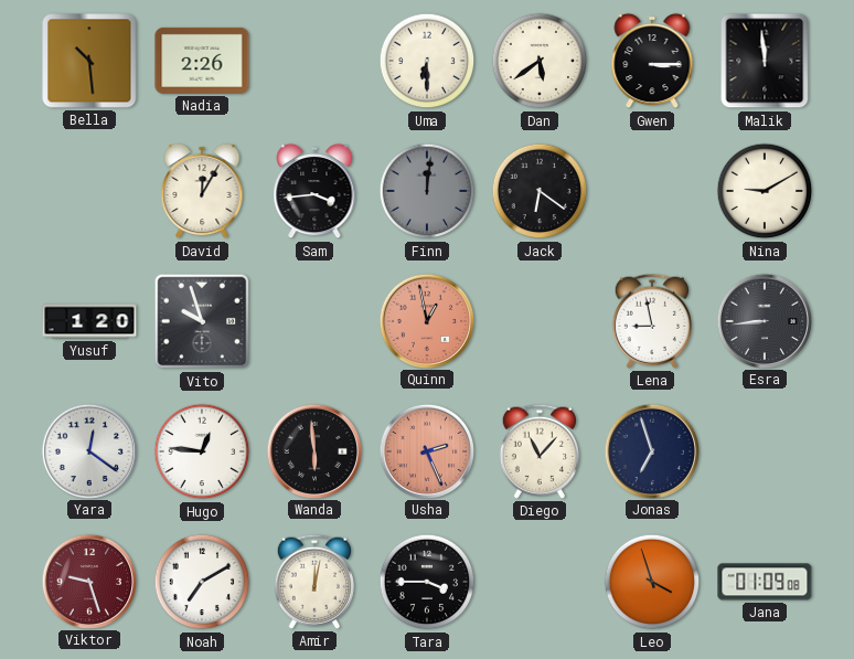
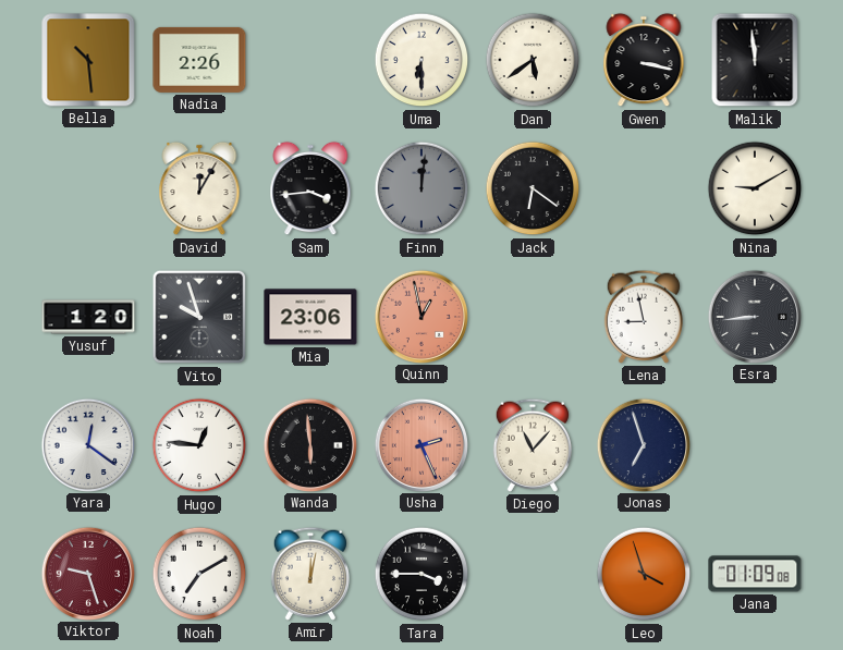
Gwen: 3:15 -> 3:17 (644, 60)
Mia: none -> 23:06 (310, 317)
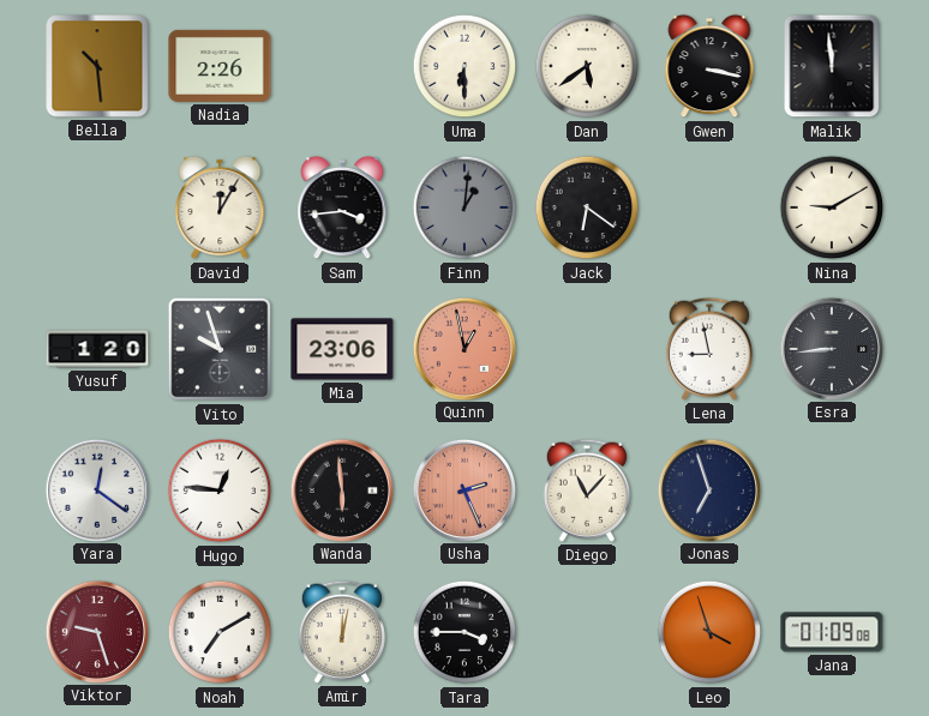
Finn: 12:01 -> 1:01 (464, 207)
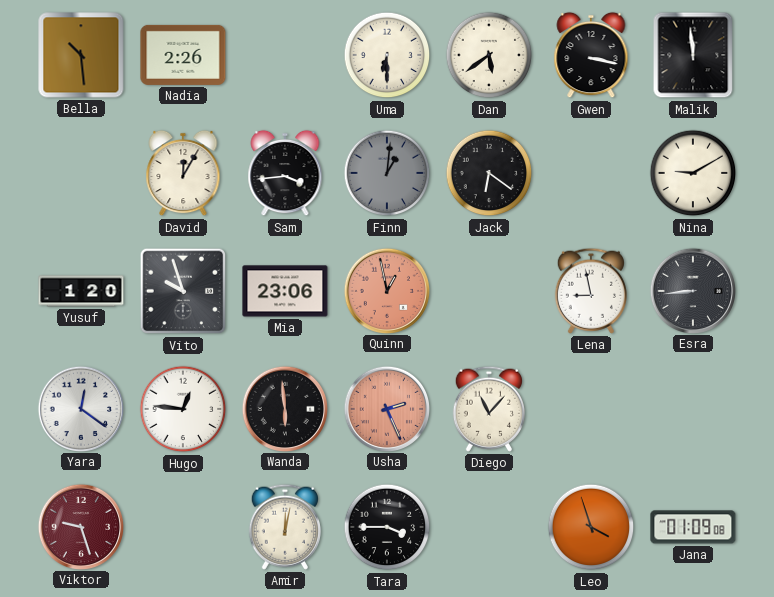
Jonas: 6:57 -> none (708, 489)
Noah: 7:10 -> none (220, 632)
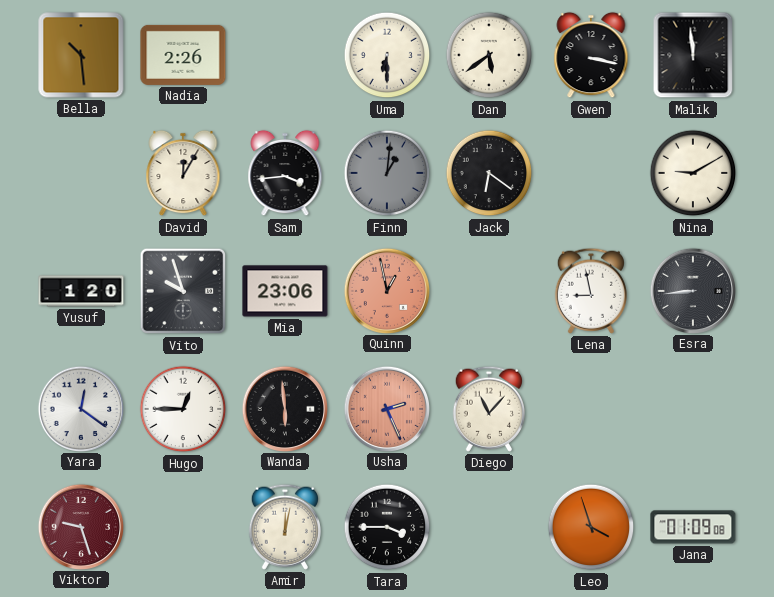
Hugo: 12:46 -> 12:45 (183, 409)
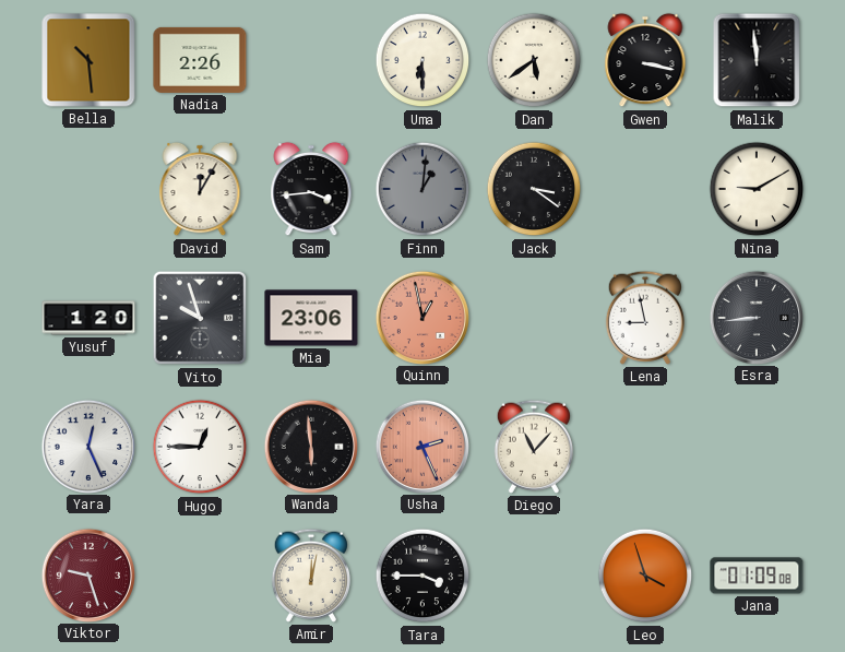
Jack: 6:21 -> 3:21 (534, 189)
Yara: 12:21 -> 12:26 (87, 446)
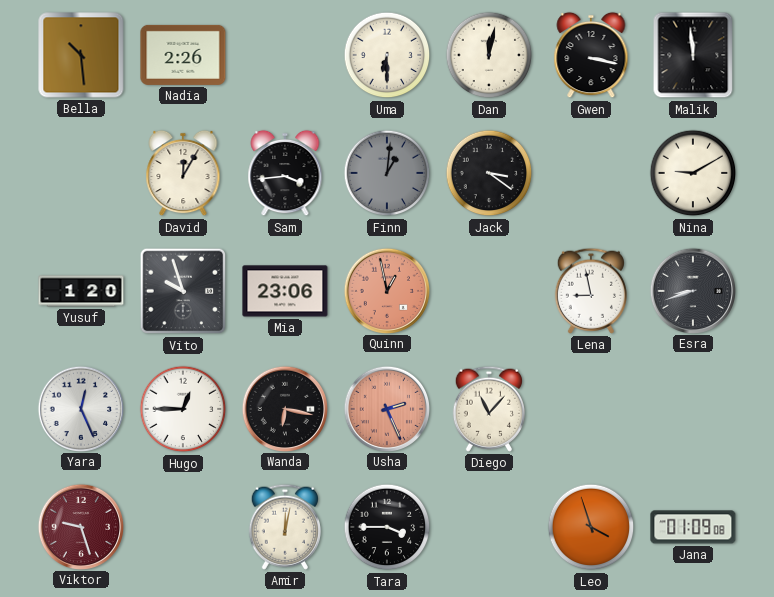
Dan: 5:39 -> 12:02 (489, 55)
Esra: 8:44 -> 8:42 (692, 290)
Wanda: 5:59 -> 6:17 (284, 408)
